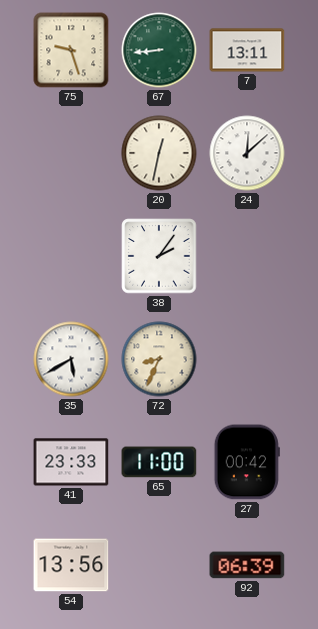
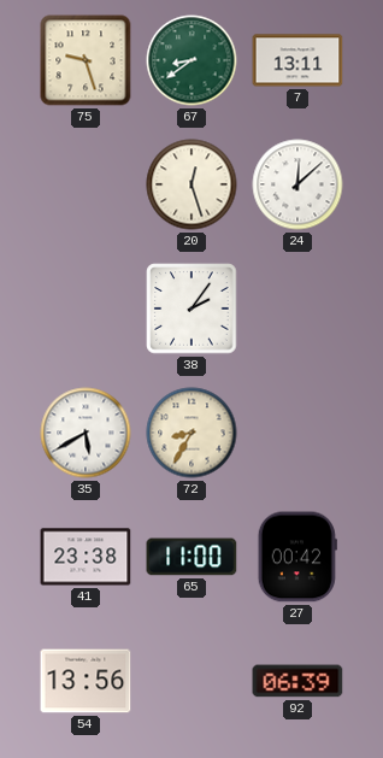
67: 8:44 -> 8:39 (191, 60)
20: 12:32 -> 12:27 (191, 184)
72: 8:34 -> 8:35 (191, 433)
41: 23:33 -> 23:38 (86, 557)
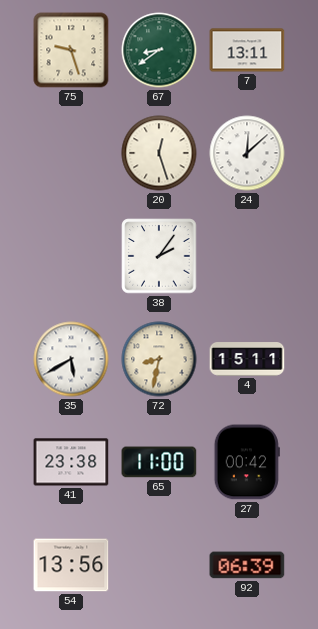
72: 8:35 -> 8:32 (159, 359)
4: none -> 15:11 (247, 359)
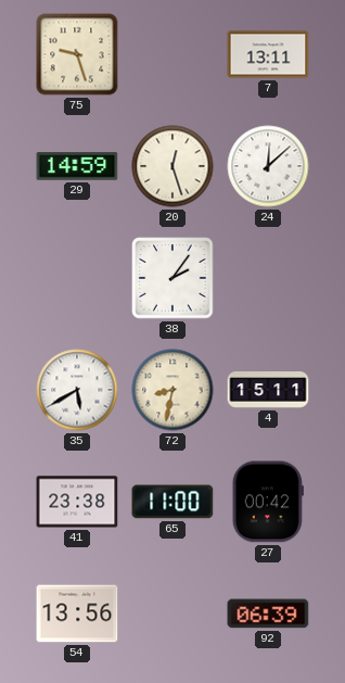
67: 8:39 -> none (159, 50)
29: none -> 14:59 (77, 166)
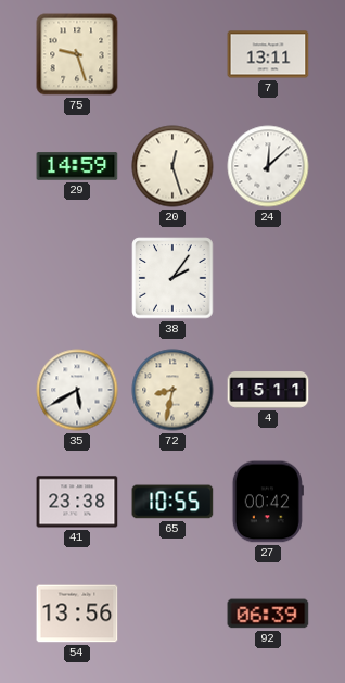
65: 11:00 -> 10:55 (173, 502)
